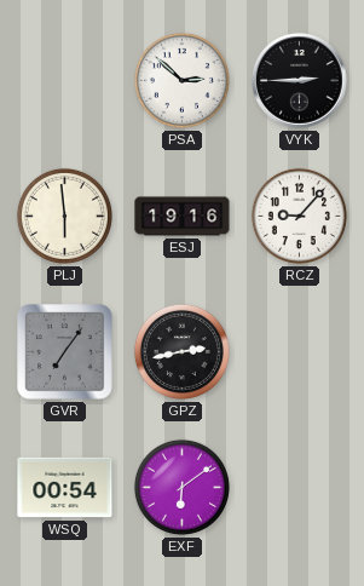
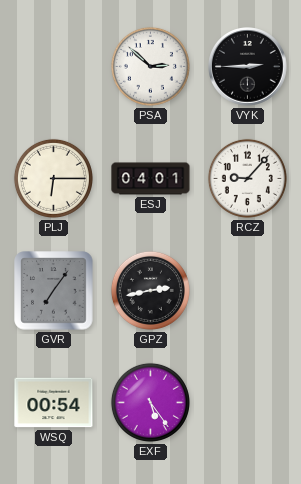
PLJ: 5:59 -> 6:15 (53, 178)
ESJ: 19:16 -> 04:01 (151, 179)
EXF: 6:09 -> 5:24 (150, 402)
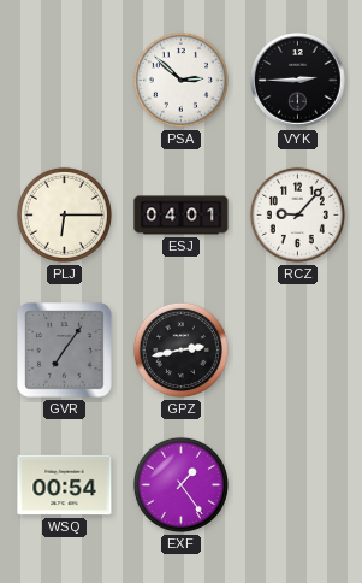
EXF: 5:24 -> 1:24 (180, 484)
